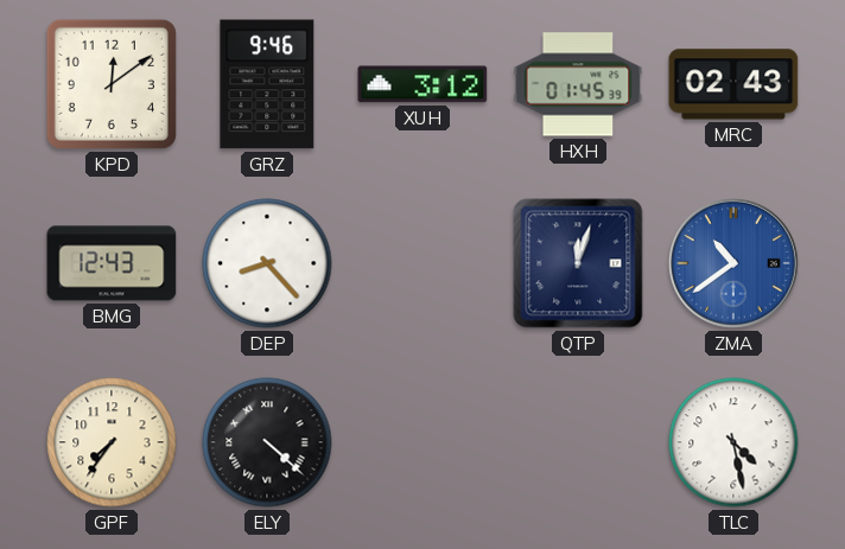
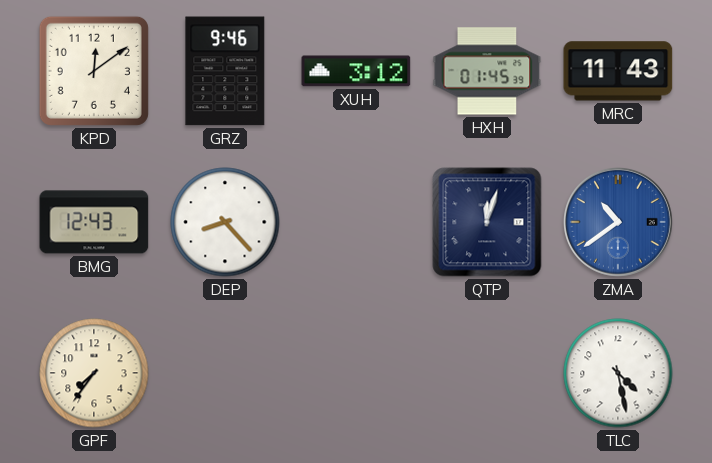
MRC: 02:43 -> 11:43 (618, 71)
ELY: 4:22 -> none (267, 442)
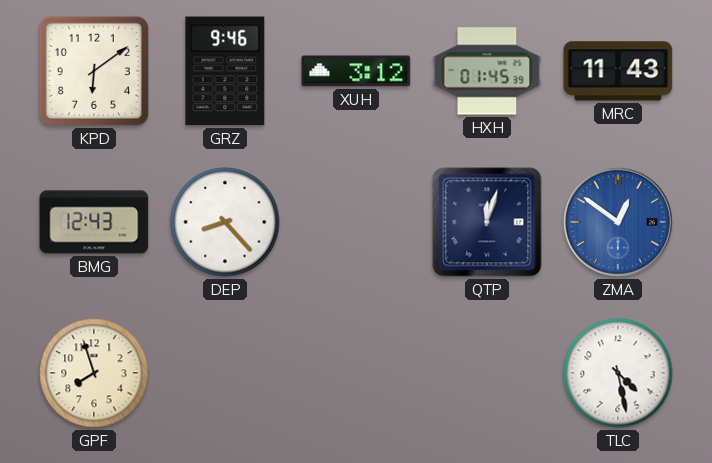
KPD: 12:09 -> 6:09 (94, 71)
ZMA: 10:39 -> 12:51 (618, 222)
GPF: 7:36 -> 7:57 (94, 373)
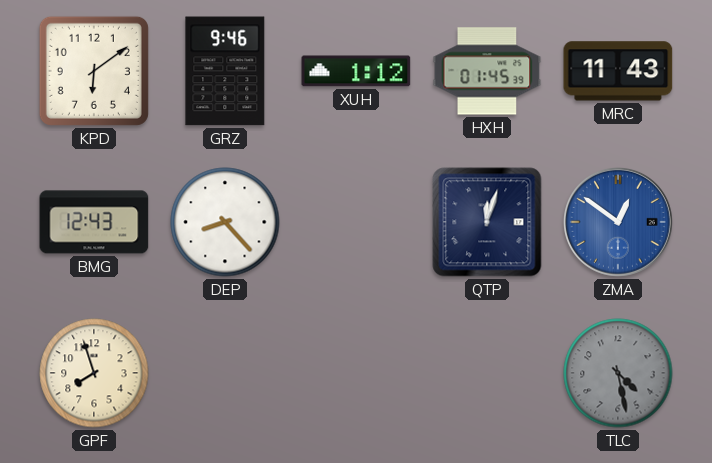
XUH: 3:12 -> 1:12 (356, 71)
TLC dial: white -> grey (618, 373)
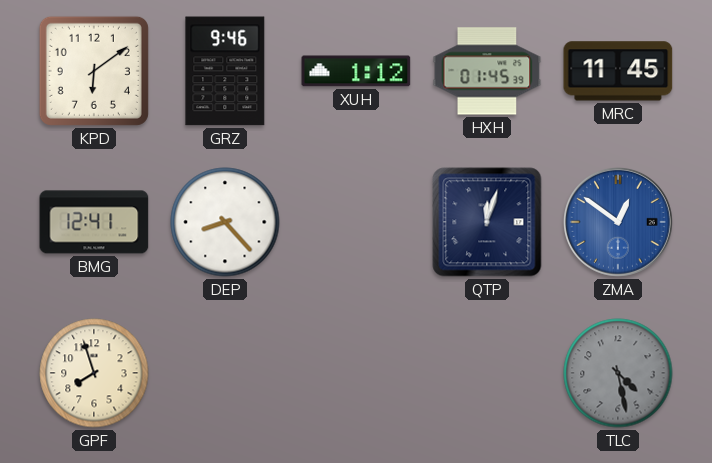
MRC: 11:43 -> 11:45 (618, 71)
BMG: 12:43 -> 12:41 (94, 222)
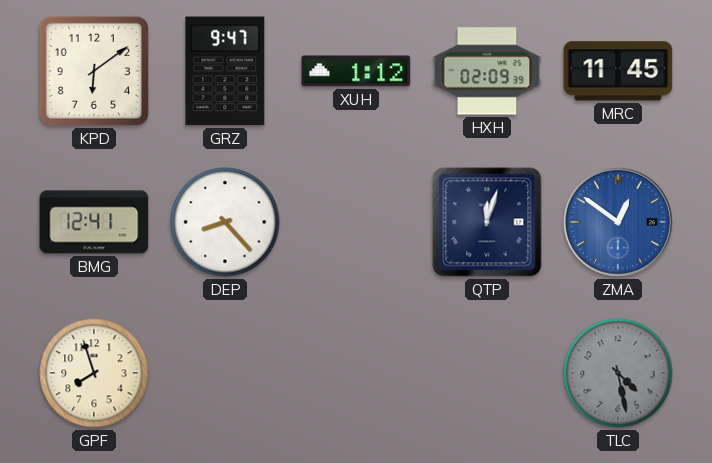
GRZ: 9:46 -> 9:47 (225, 71)
HXH: 01:45 -> 02:09 (487, 71)
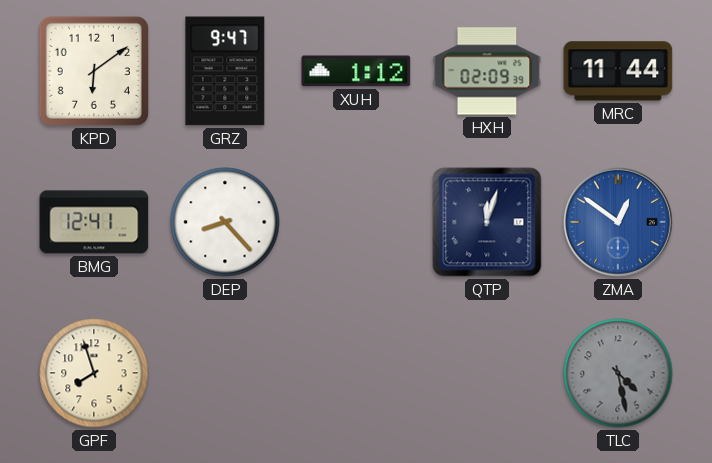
MRC: 11:45 -> 11:44 (618, 71)
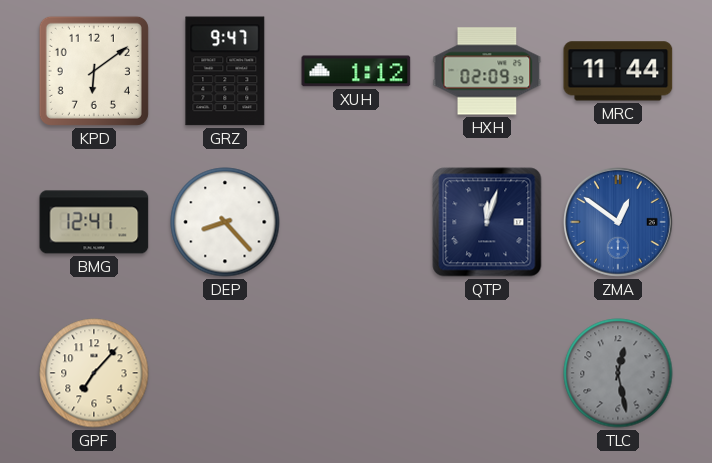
GPF: 7:57 -> 7:07 (94, 373)
TLC: 4:28 -> 12:28 (618, 373)
